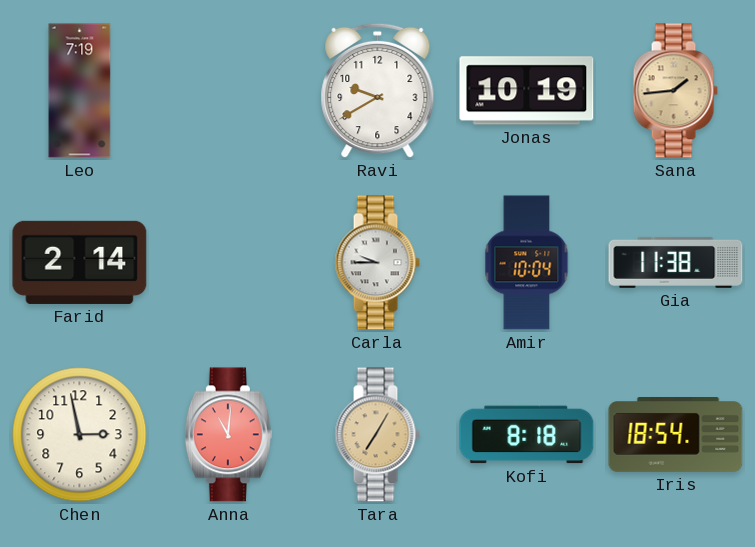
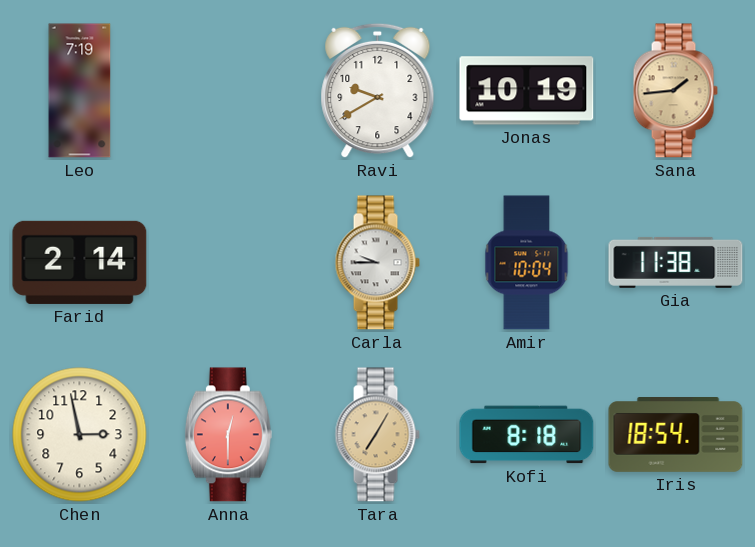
Anna: 11:01 -> 12:30 (228, 435)
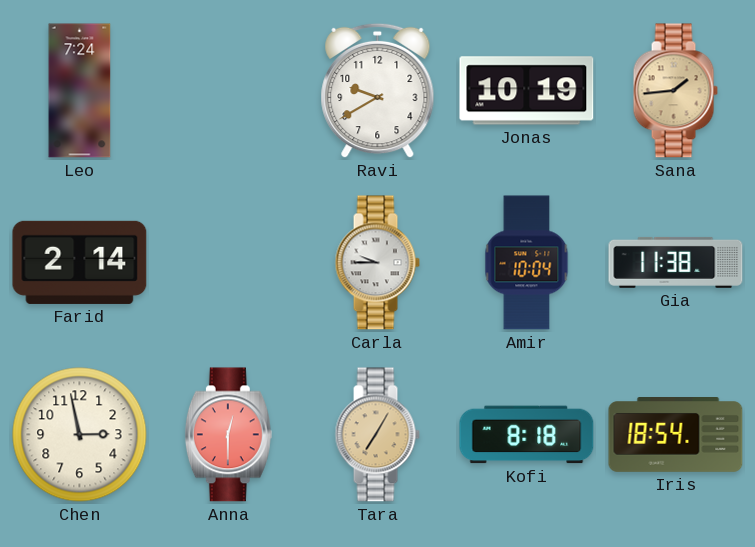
Leo: 7:19 -> 7:24 (80, 91)
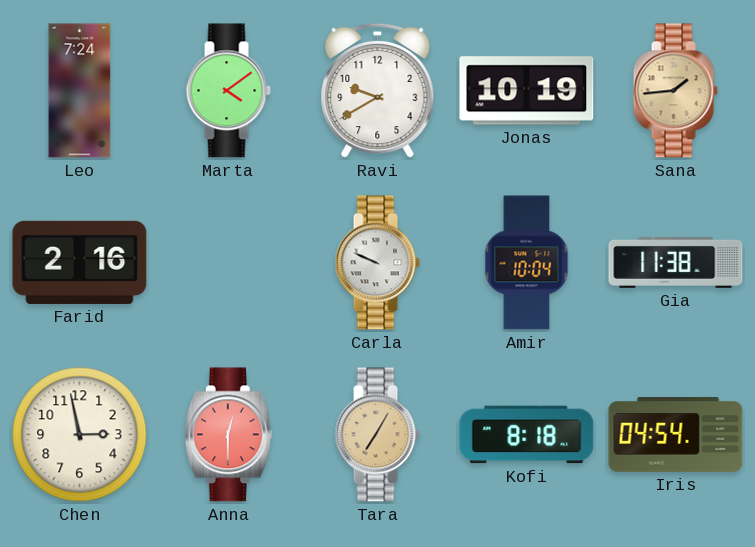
Marta: none -> 4:09 (228, 91)
Farid: 2:14 -> 2:16 (80, 262)
Carla: 9:45 -> 9:49 (377, 263)
Iris: 18:54 -> 04:54 (676, 435)
